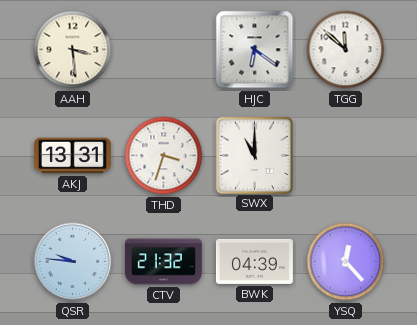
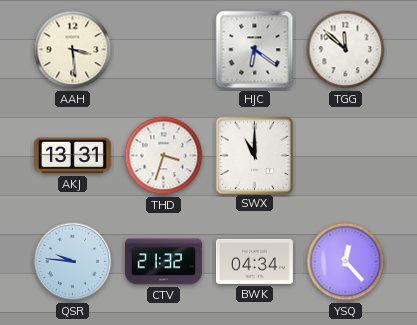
BWK: 04:39 -> 04:34 (254, 261)
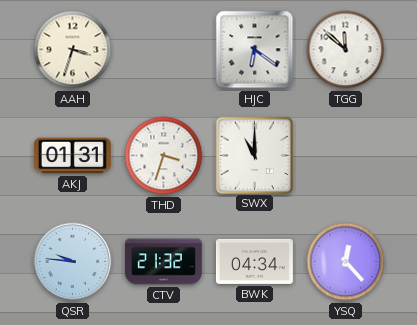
AAH: 3:29 -> 3:33 (73, 50)
AKJ: 13:31 -> 01:31 (72, 156)
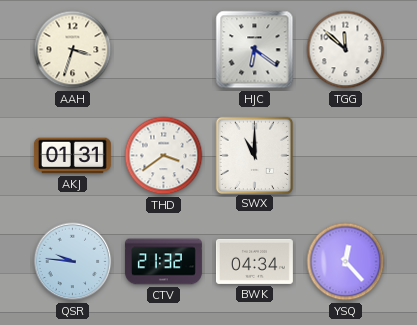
THD: 3:33 -> 3:39 (164, 156)
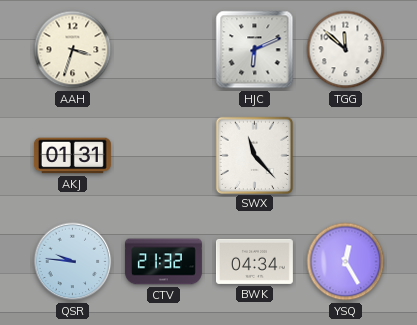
HJC: 6:21 -> 6:11 (255, 50)
THD: 3:39 -> none (164, 156)
SWX: 11:00 -> 11:23 (254, 155)
YSQ: 12:23 -> 12:25 (346, 262)
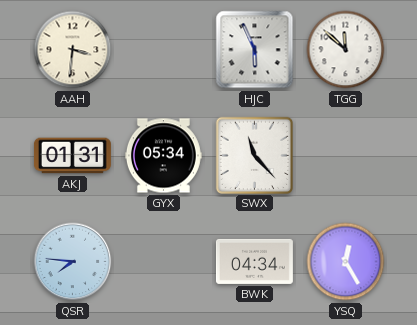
AAH: 3:33 -> 3:31 (73, 50)
HJC: 6:11 -> 5:56 (255, 50)
GYX: none -> 05:34 (163, 156)
QSR: 9:46 -> 7:46 (73, 262)
CTV: 21:32 -> none (163, 262)
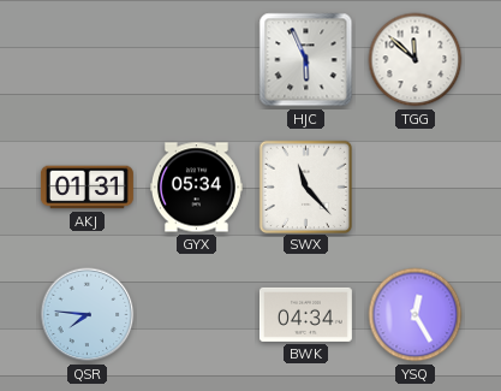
AAH: 3:31 -> none (73, 50)
